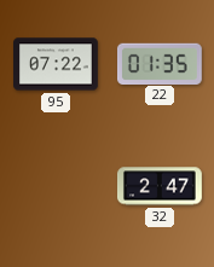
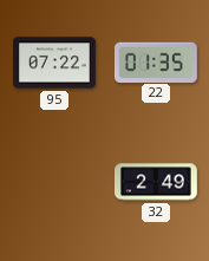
32: 2:47 -> 2:49 (156, 182)
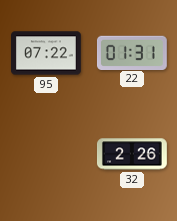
22: 01:35 -> 01:31 (132, 52)
32: 2:49 -> 2:26 (132, 154)
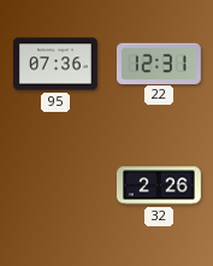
95: 07:22 -> 07:36 (57, 64)
22: 01:31 -> 12:31 (159, 63)
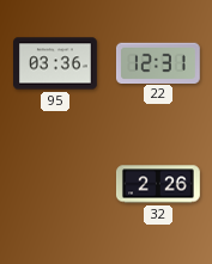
95: 07:36 -> 03:36 (56, 63)
